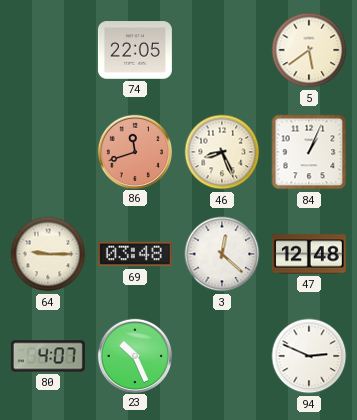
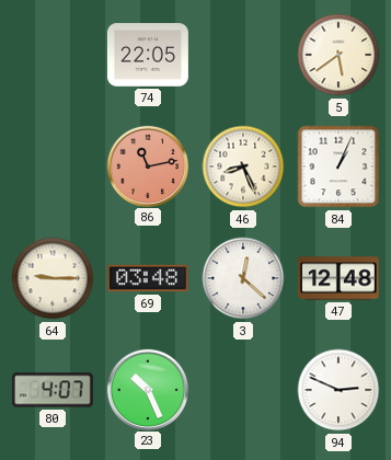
86: 11:42 -> 11:13 (147, 165)
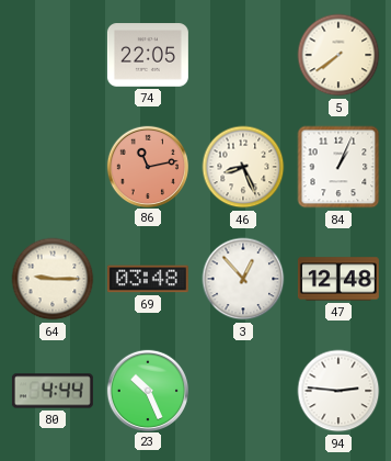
5: 5:39 -> 7:39 (338, 55)
3: 12:22 -> 12:53 (243, 279)
80: 4:07 -> 4:44 (53, 391)
94: 2:49 -> 2:46 (338, 391)
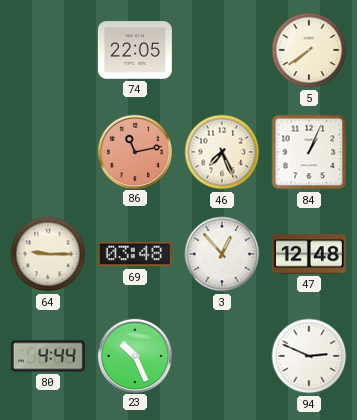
46: 8:26 -> 7:26 (222, 152)
94: 2:46 -> 2:49 (309, 356)
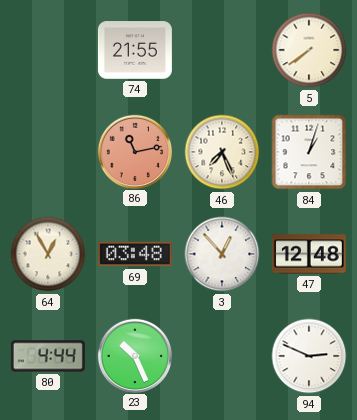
74: 22:05 -> 21:55 (135, 50)
84: 1:04 -> 1:03 (309, 152)
64: 9:15 -> 12:55 (48, 254)
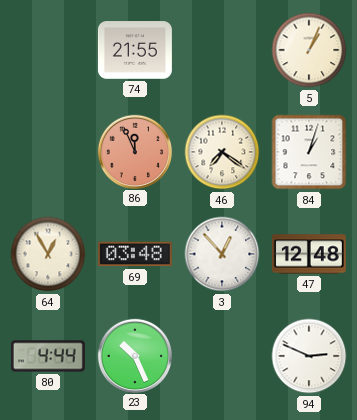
5: 7:39 -> 1:04 (309, 50)
86: 11:13 -> 11:56 (134, 151)
46: 7:26 -> 7:21 (222, 152)
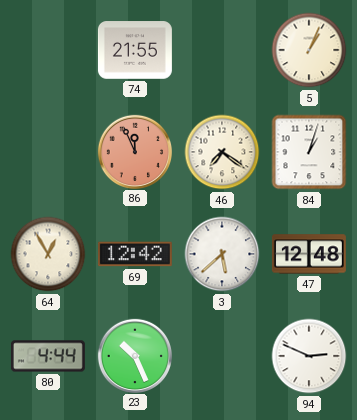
69: 03:48 -> 12:42 (135, 254)
3: 12:53 -> 5:38 (222, 254)
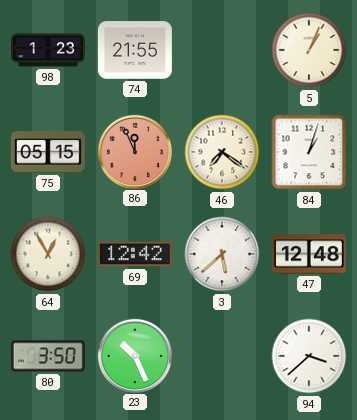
98: none -> 1:23 (48, 50)
75: none -> 05:15 (48, 152)
80: 4:44 -> 3:50 (48, 356)
94: 2:49 -> 3:38 (309, 356)
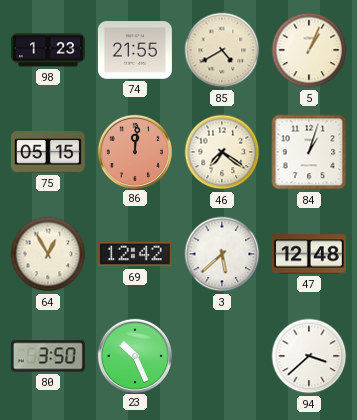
85: none -> 4:40 (222, 50)
86: 11:56 -> 12:01 (134, 151)
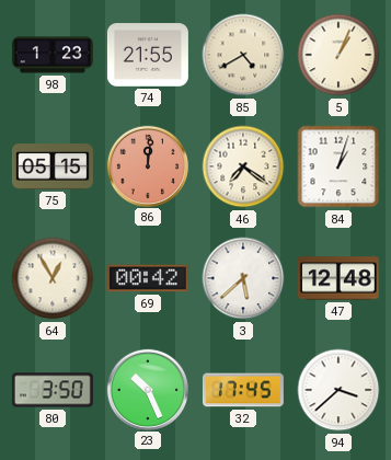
69: 12:42 -> 00:42 (148, 278)
32: none -> 17:45 (243, 390)
